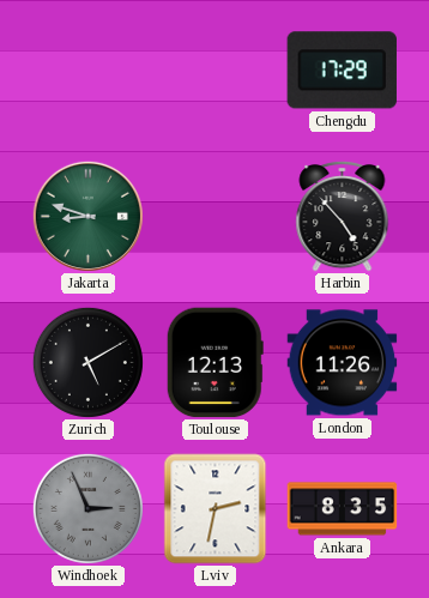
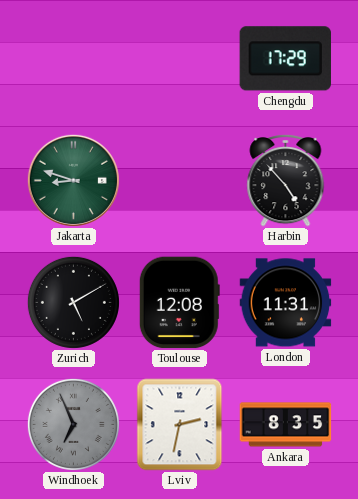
Toulouse: 12:13 -> 12:08 (179, 303)
London: 11:26 -> 11:31 (286, 303)
Windhoek: 2:56 -> 6:56 (73, 424)
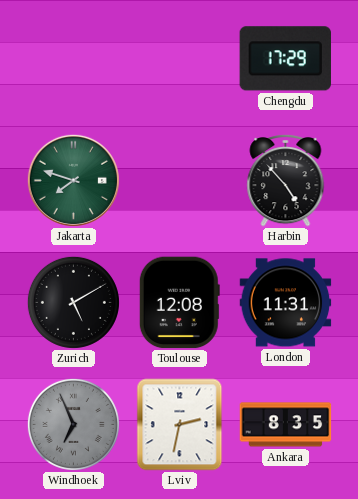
Jakarta: 8:48 -> 7:48 (73, 180)
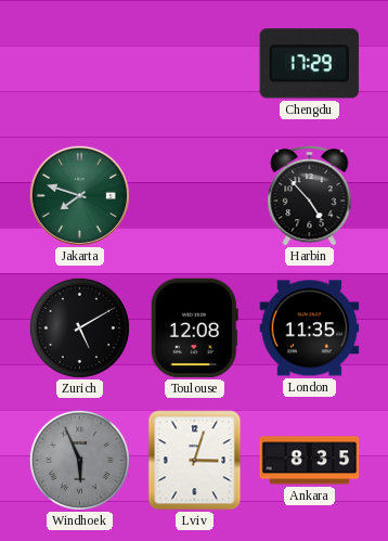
London: 11:31 -> 11:35 (310, 329)
Windhoek: 6:56 -> 5:56 (79, 460)
Lviv: 2:32 -> 3:03 (195, 461)
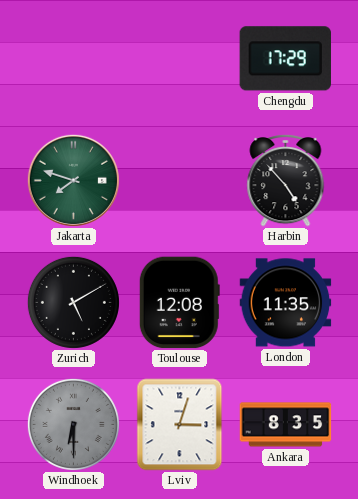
Windhoek: 5:56 -> 6:30 (73, 424)
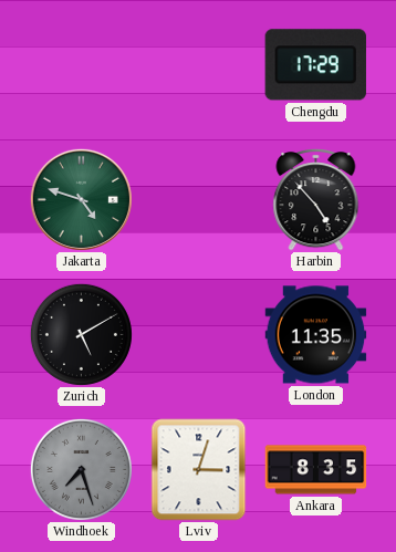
Jakarta: 7:48 -> 4:48 (81, 199)
Toulouse: 12:08 -> none (179, 303)
Windhoek: 6:30 -> 7:27 (81, 469)
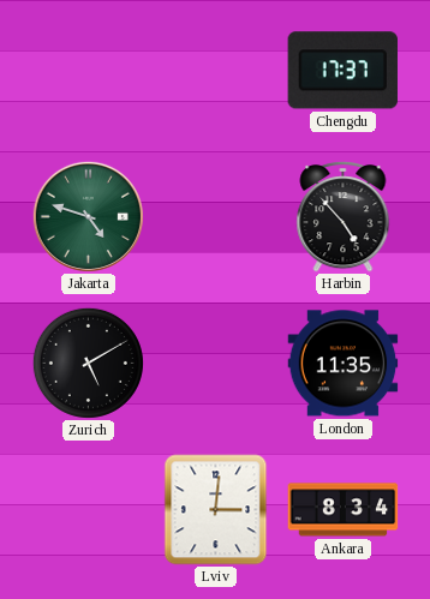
Chengdu: 17:29 -> 17:37 (342, 71)
Windhoek: 7:27 -> none (81, 469)
Lviv: 3:03 -> 3:01 (216, 510)
Ankara: 8:35 -> 8:34 (344, 510)
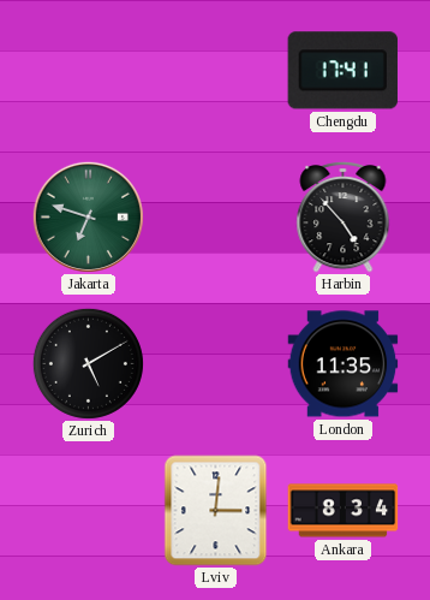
Chengdu: 17:37 -> 17:41 (342, 71)
Jakarta: 4:48 -> 6:48 (88, 216)
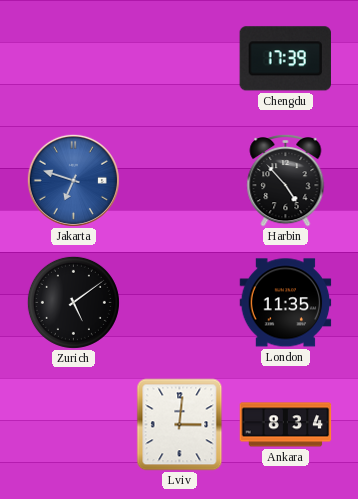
Chengdu: 17:41 -> 17:39 (285, 59)
Jakarta dial: green -> blue (73, 180)
Zurich: 5:10 -> 5:09 (73, 302)
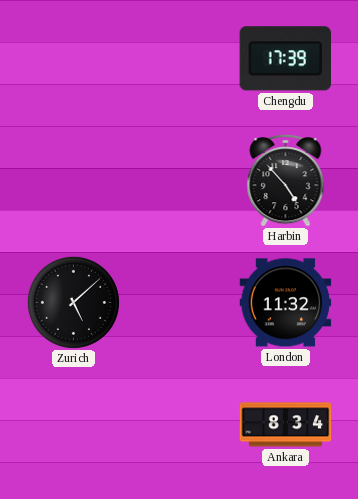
Jakarta: 6:48 -> none (73, 180)
Zurich: 5:09 -> 5:08 (73, 302)
London: 11:35 -> 11:32 (286, 303)
Lviv: 3:01 -> none (180, 425)
